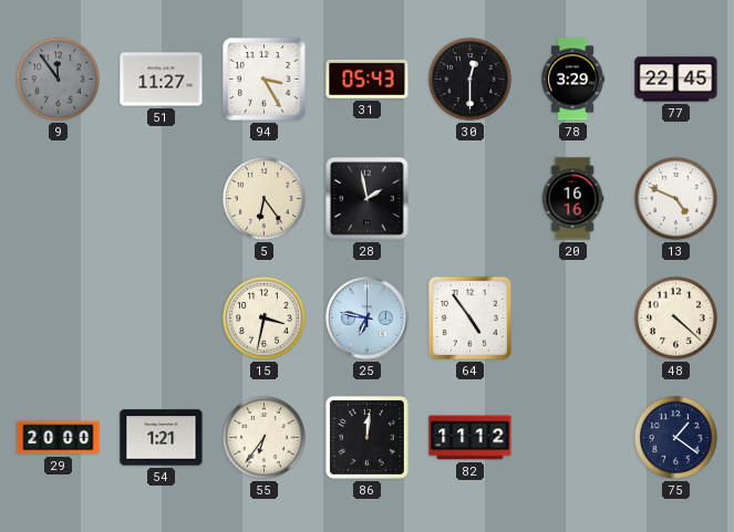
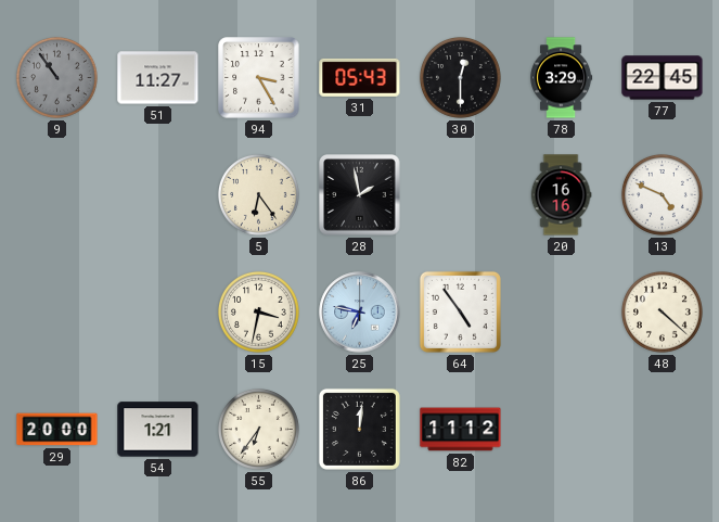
9: 11:54 -> 10:54 (56, 77)
75: 1:21 -> none (675, 437)
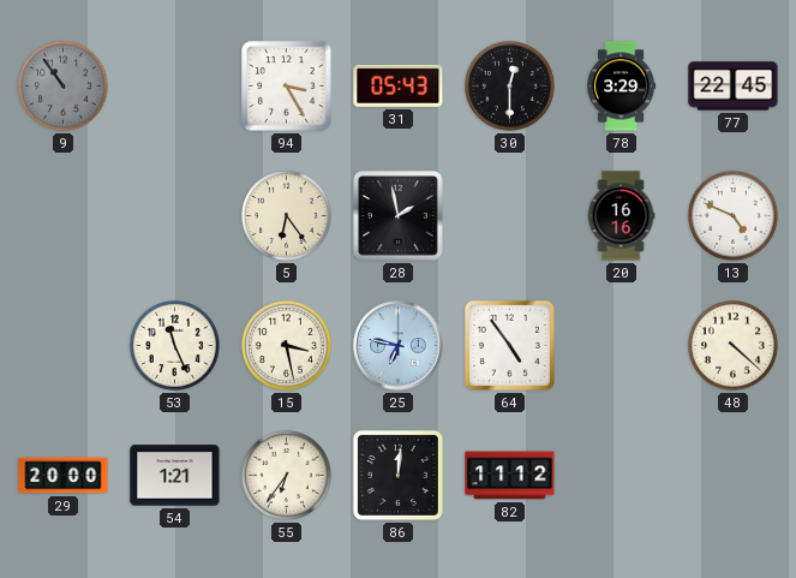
51: 11:27 -> none (158, 78)
53: none -> 11:26 (174, 345)
15: 3:32 -> 3:28 (286, 345)
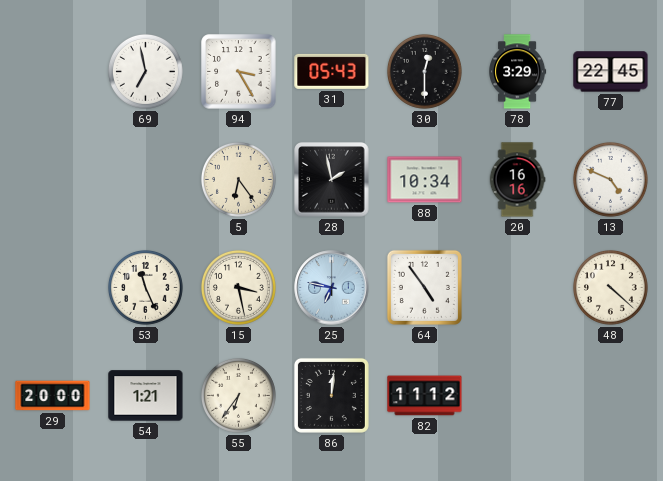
9: 10:54 -> none (62, 85)
69: none -> 6:58 (145, 71)
88: none -> 10:34 (425, 180)
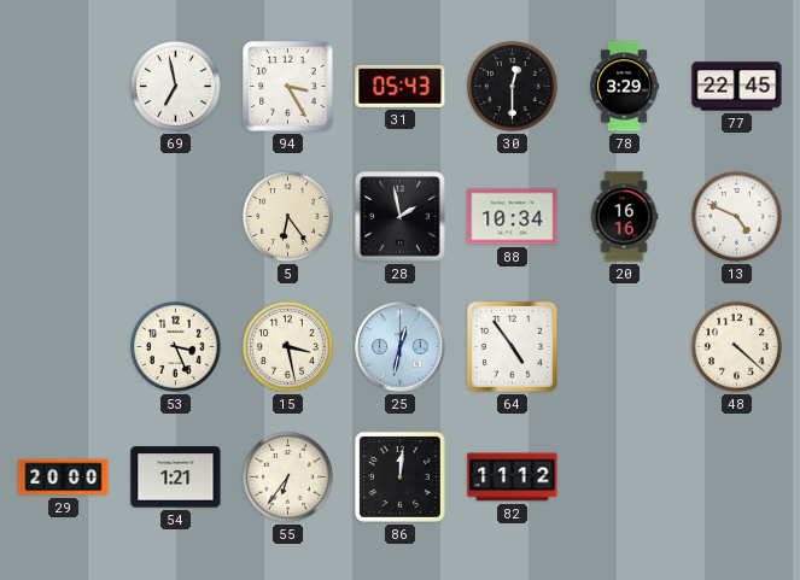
53: 11:26 -> 3:26 (175, 346)
25: 6:47 -> 12:32 (401, 347)
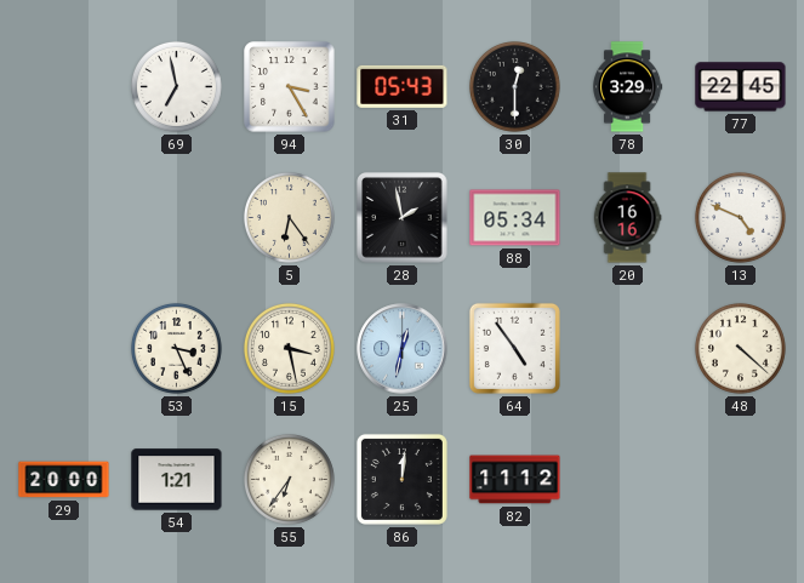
88: 10:34 -> 05:34 (515, 218)
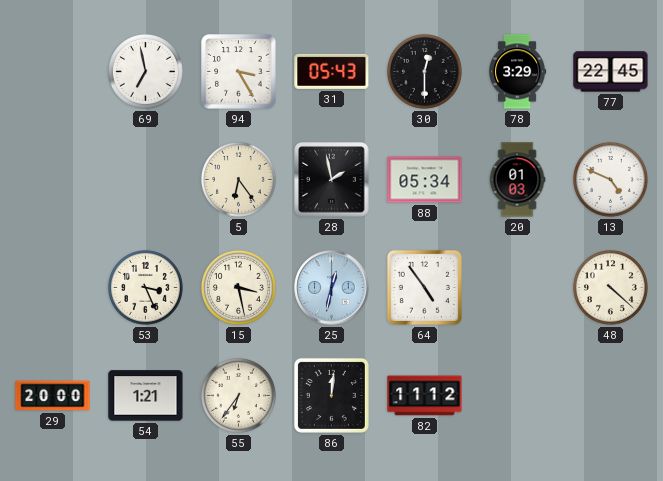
20: 16:16 -> 01:03 (517, 180)
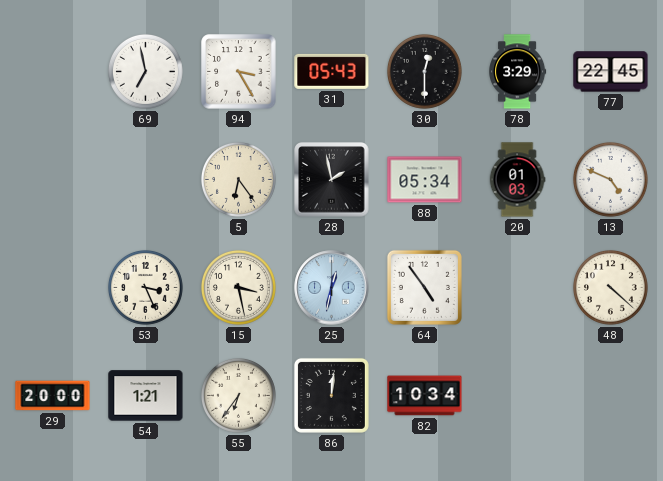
82: 11:12 -> 10:34 (425, 396)
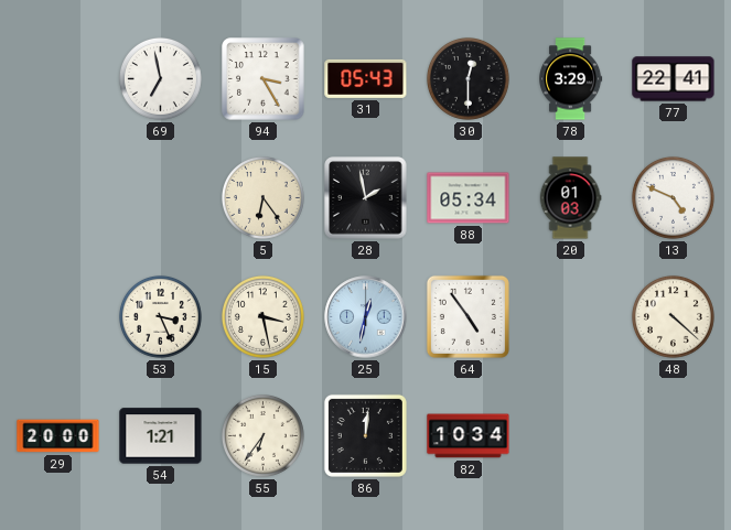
77: 22:45 -> 22:41 (674, 79)
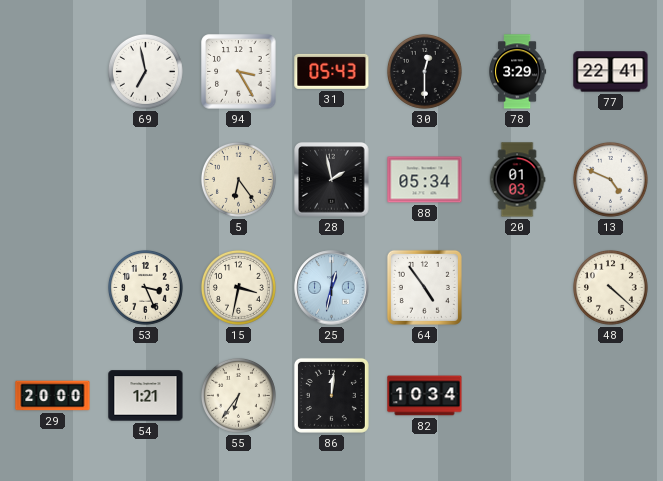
15: 3:28 -> 3:32 (238, 287)
